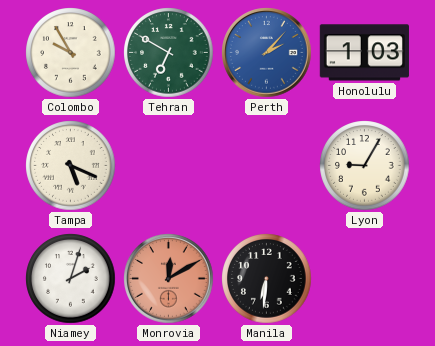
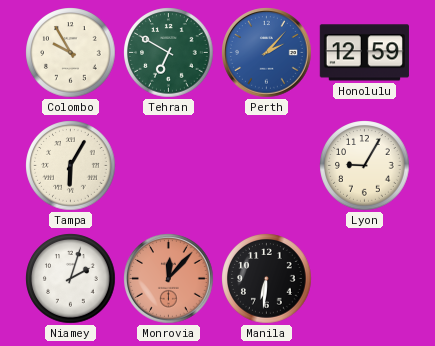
Honolulu: 1:03 -> 12:59 (364, 53)
Tampa: 5:19 -> 6:05 (71, 166)
Monrovia: 12:10 -> 12:07 (169, 279)
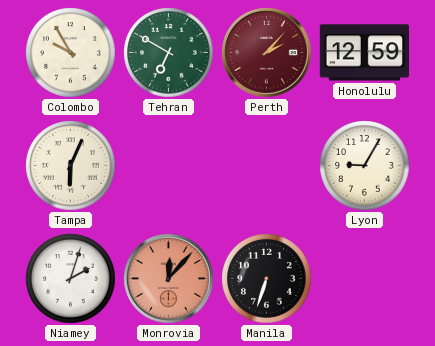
Perth dial: blue -> burgundy (267, 53)
Tampa: 6:05 -> 6:04 (71, 166)
Manila: 6:31 -> 6:33 (267, 279)
